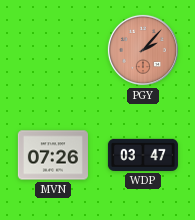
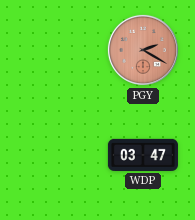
PGY: 2:07 -> 2:20 (143, 50)
MVN: 07:26 -> none (53, 155)
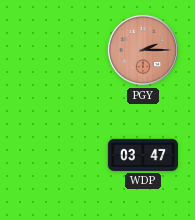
PGY: 2:20 -> 2:15 (143, 50)
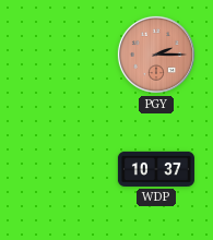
WDP: 03:47 -> 10:37 (156, 169)
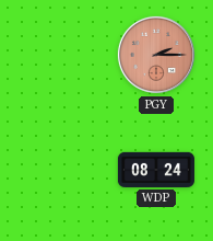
WDP: 10:37 -> 08:24 (156, 170)
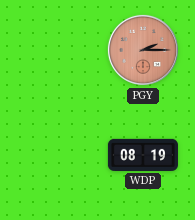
WDP: 08:24 -> 08:19 (143, 155)
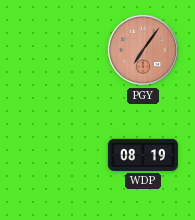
PGY: 2:15 -> 7:06 (143, 50)
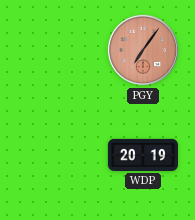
WDP: 08:19 -> 20:19 (143, 155)
